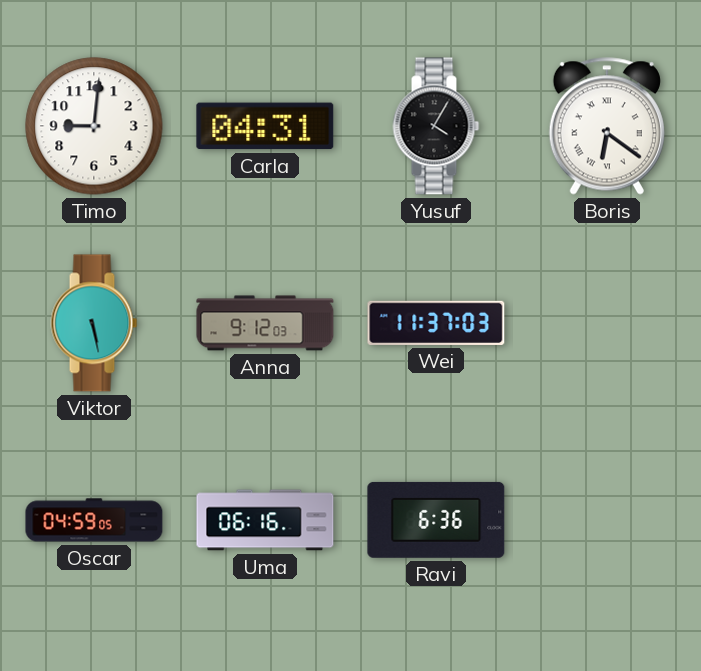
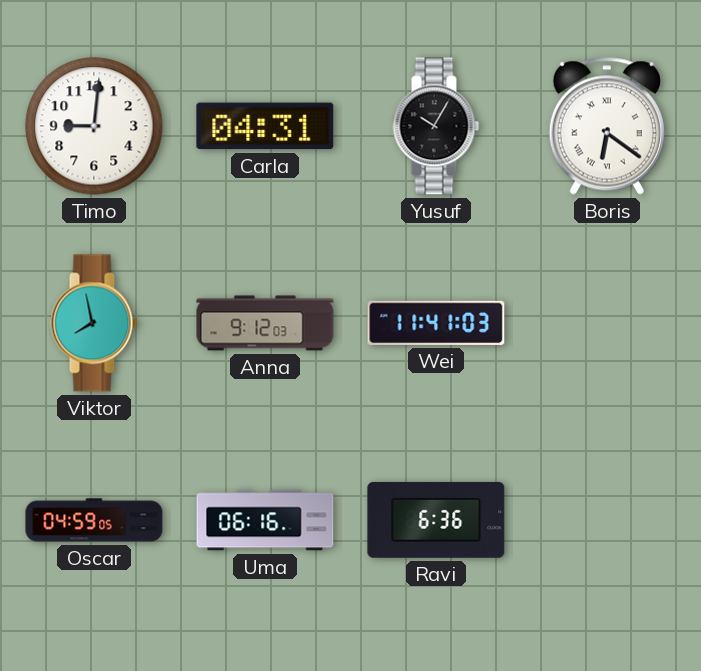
Yusuf: 4:05 -> 10:05 (436, 126)
Viktor: 5:28 -> 7:58 (94, 323)
Wei: 11:37 -> 11:41 (436, 323)
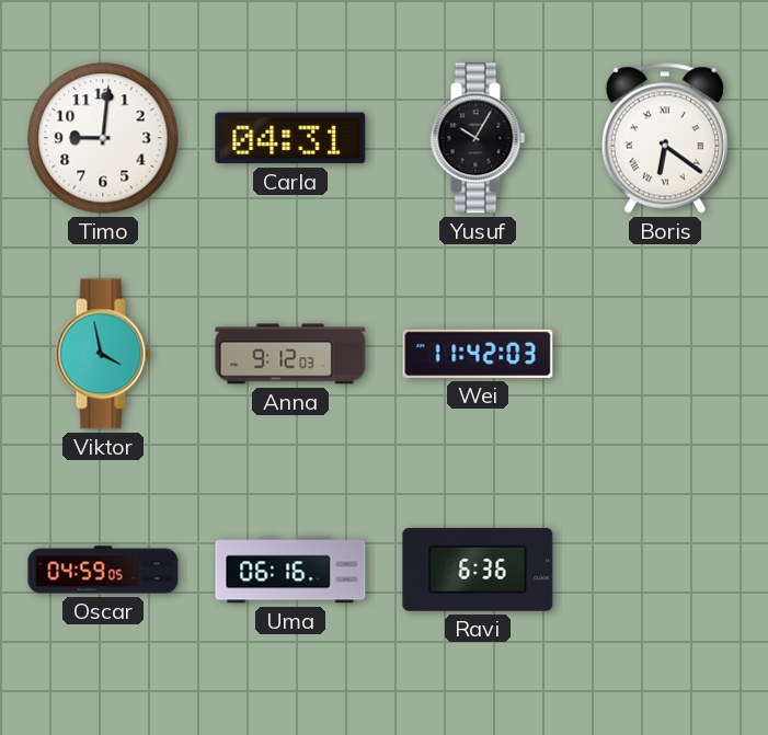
Viktor: 7:58 -> 3:58 (103, 354)
Wei: 11:41 -> 11:42 (478, 354)
